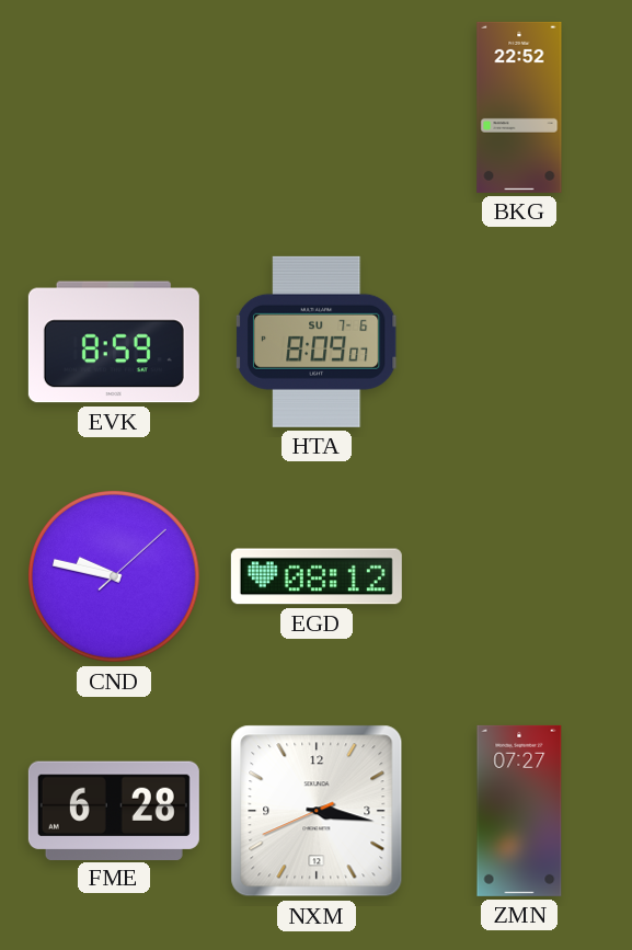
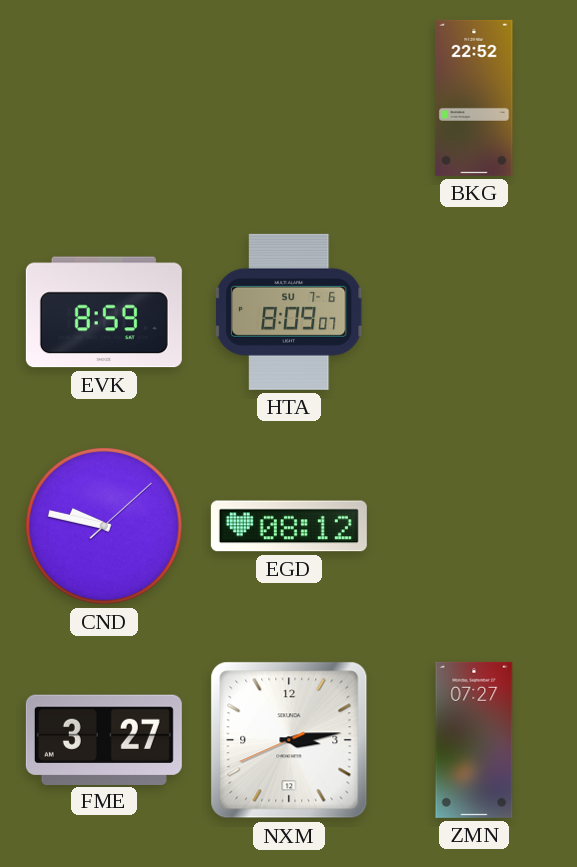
FME: 6:28 -> 3:27 (104, 739)
NXM: 3:16 -> 3:13 (289, 740)
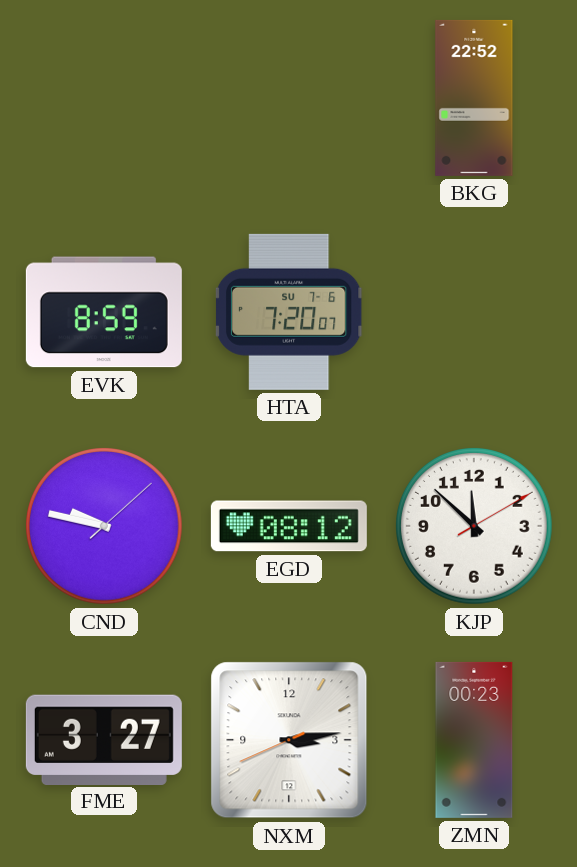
HTA: 8:09 -> 7:20 (289, 312)
KJP: none -> 11:52 (475, 527)
ZMN: 07:27 -> 00:23 (474, 740)
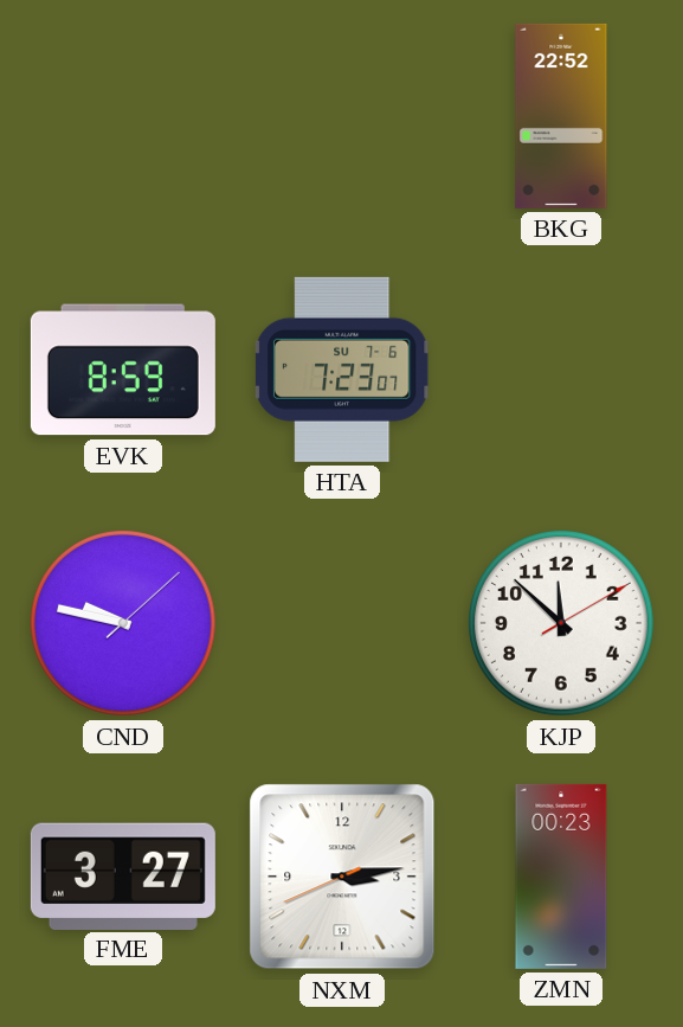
HTA: 7:20 -> 7:23 (342, 370)
EGD: 08:12 -> none (289, 526)
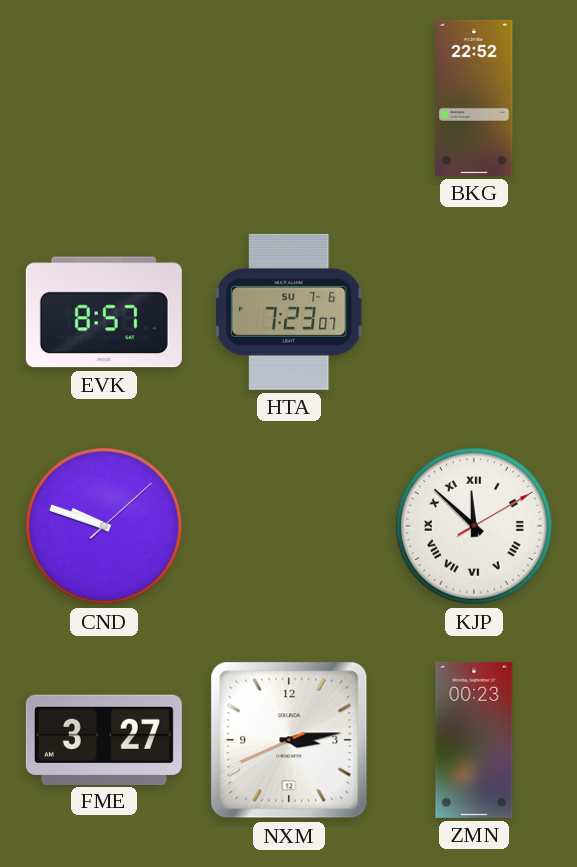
EVK: 8:59 -> 8:57 (104, 312)
CND: 9:47 -> 9:48 (105, 527)
KJP numerals: Arabic -> Roman (475, 527)
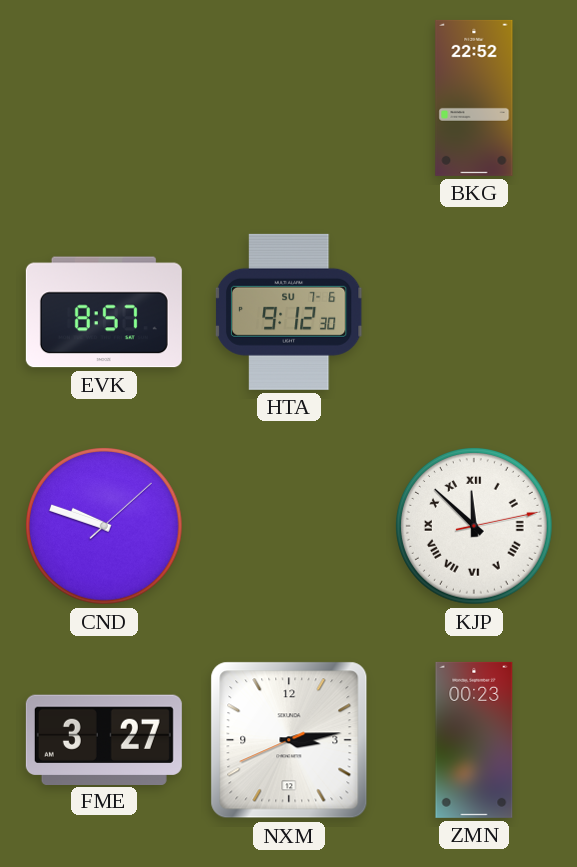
HTA: 7:23 -> 9:12 (289, 312)
KJP: 11:52:10 -> 11:52:13 (475, 527)
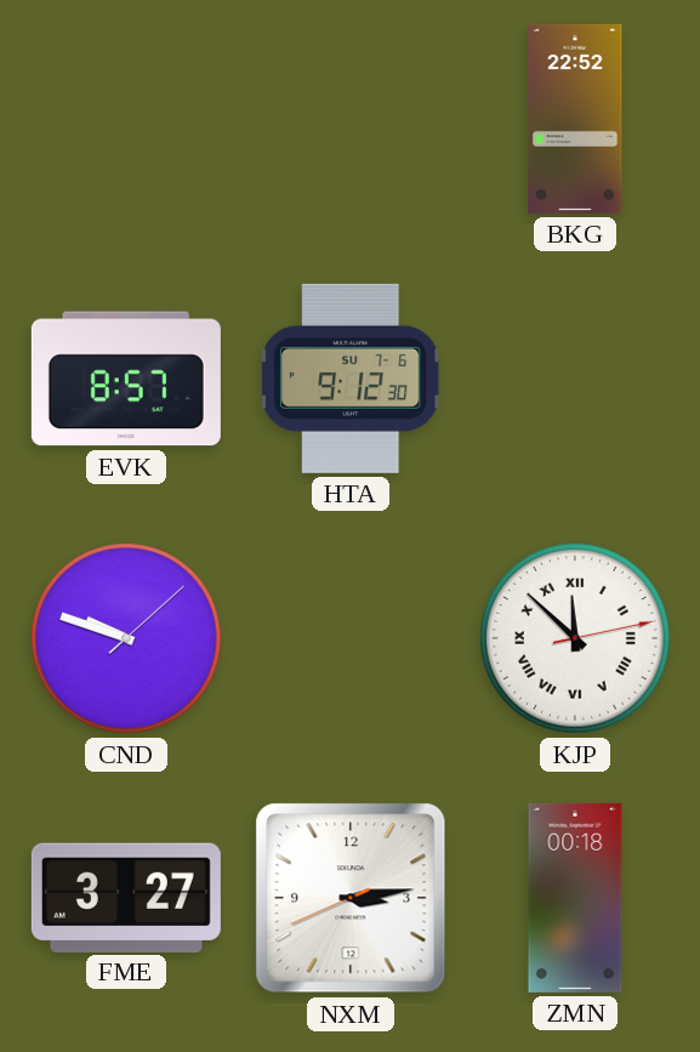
ZMN: 00:23 -> 00:18 (575, 898)
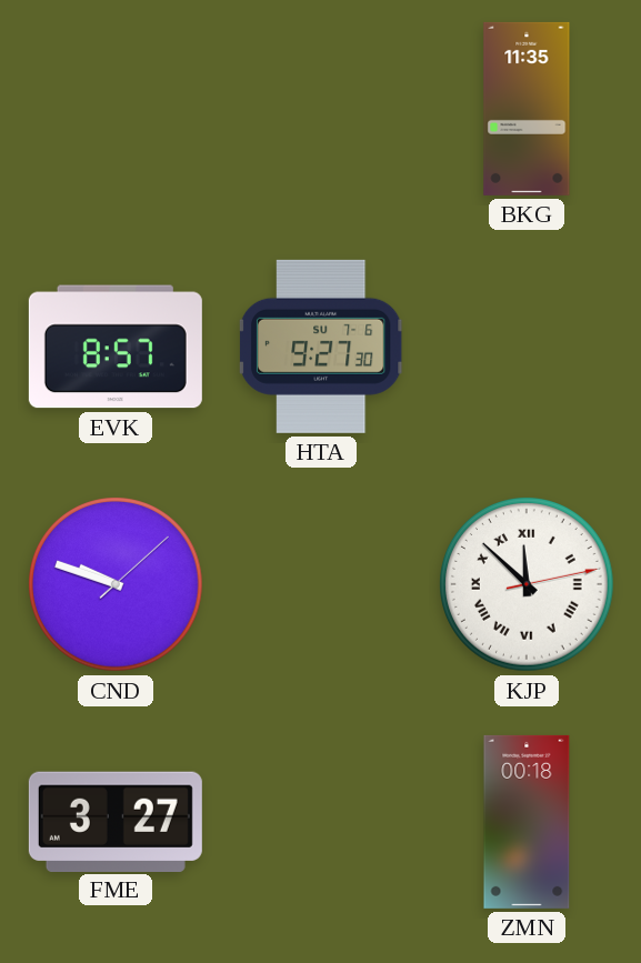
BKG: 22:52 -> 11:35 (527, 109)
HTA: 9:12 -> 9:27 (321, 347)
NXM: 3:13 -> none (351, 898)
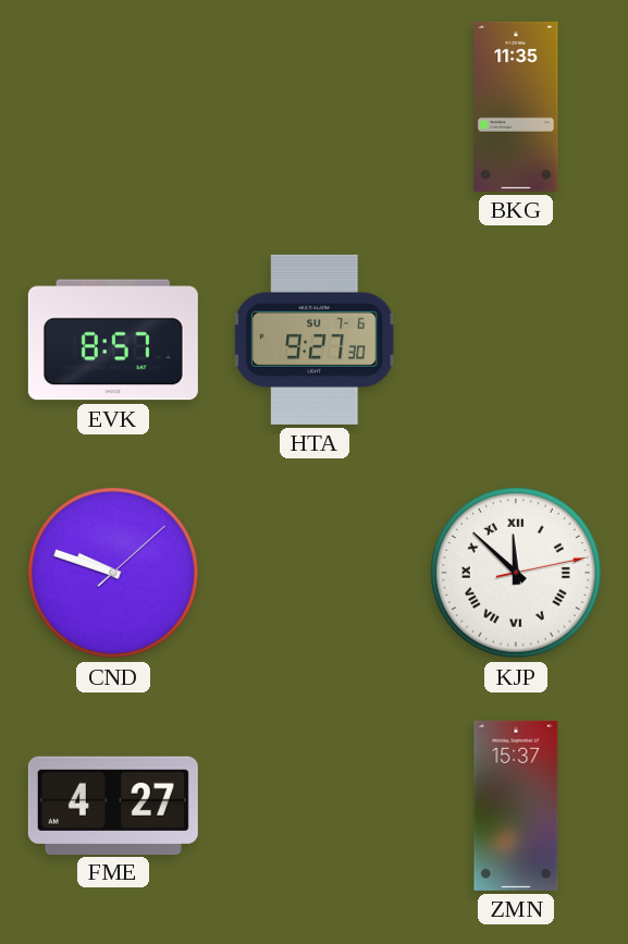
FME: 3:27 -> 4:27 (113, 805)
ZMN: 00:18 -> 15:37 (516, 806)
